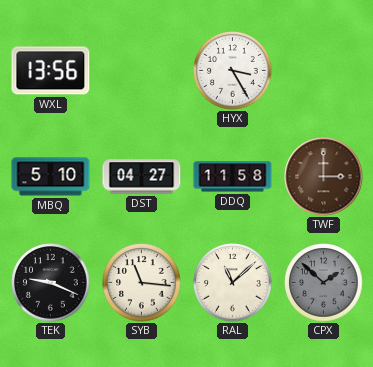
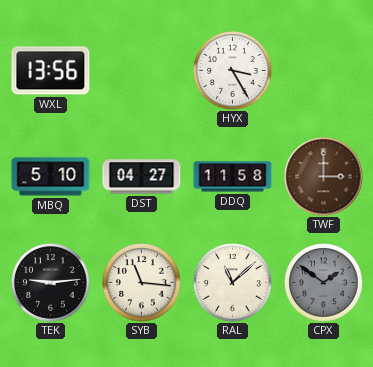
TEK: 9:19 -> 9:14 (51, 283)
CPX: 1:52 -> 1:51 (324, 283)
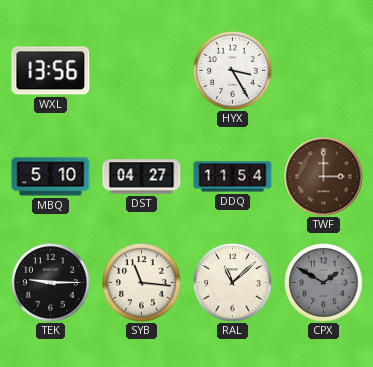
DDQ: 11:58 -> 11:54 (233, 177)
TEK: 9:14 -> 9:15 (51, 283)
CPX: 1:51 -> 1:50 (324, 283)
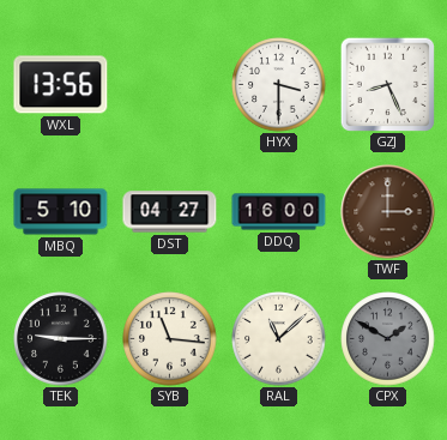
HYX: 3:25 -> 3:30 (279, 85)
GZJ: none -> 8:26 (387, 84)
DDQ: 11:54 -> 16:00 (279, 212)
